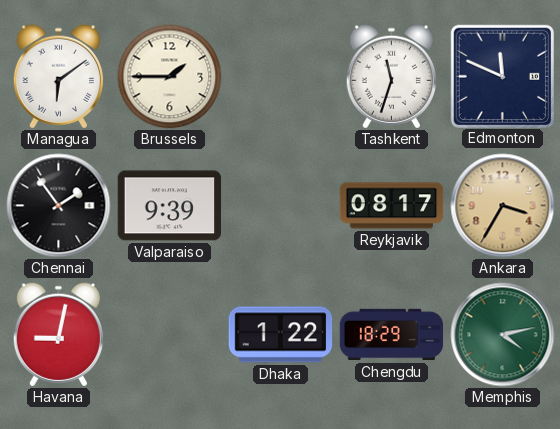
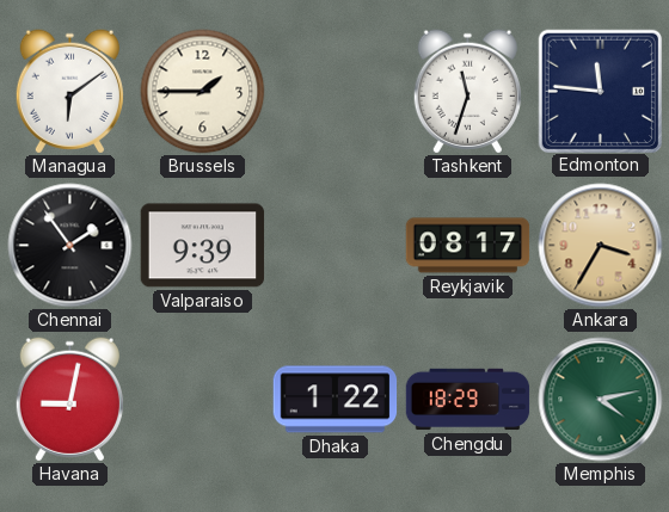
Edmonton: 11:49 -> 11:46 (600, 91)
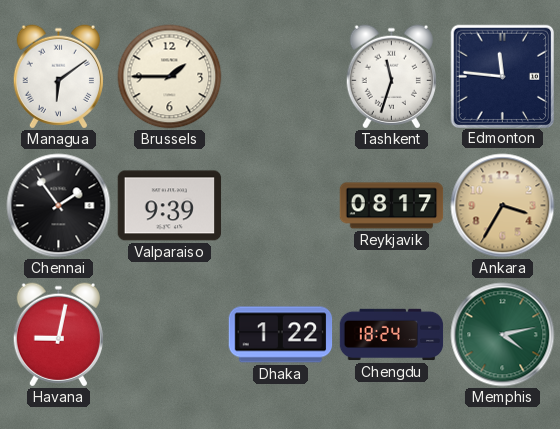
Chengdu: 18:29 -> 18:24 (392, 335)
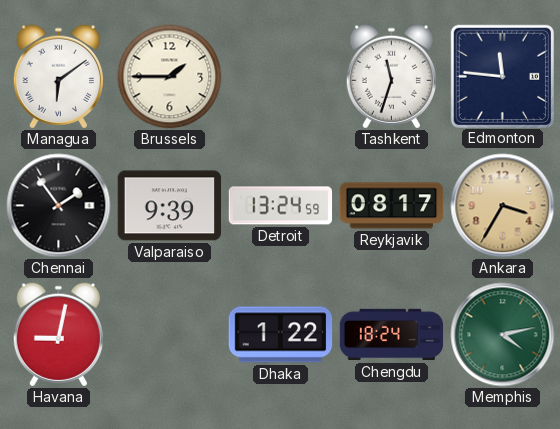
Detroit: none -> 13:24 (281, 206)
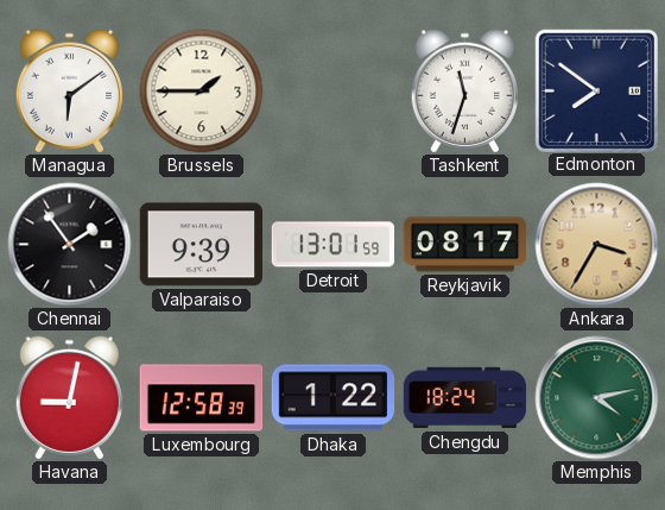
Edmonton: 11:46 -> 7:51 (596, 90)
Detroit: 13:24 -> 13:01 (334, 245)
Luxembourg: none -> 12:58 (202, 398)
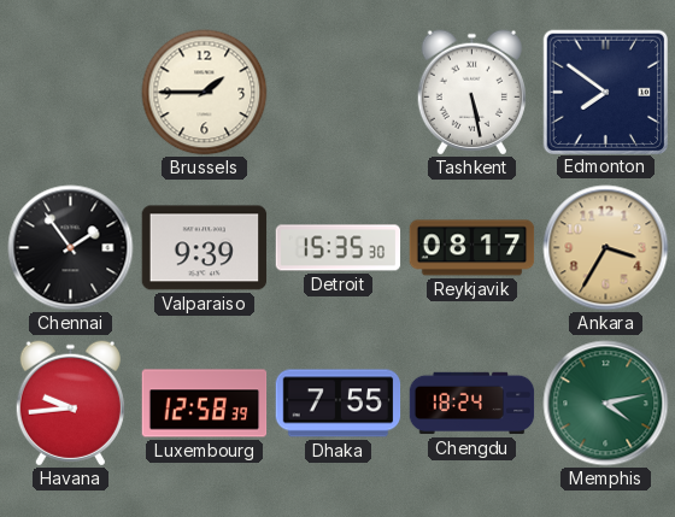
Managua: 6:09 -> none (69, 92)
Tashkent: 11:33 -> 5:28 (471, 93)
Detroit: 13:01 -> 15:35 (339, 248)
Havana: 9:02 -> 9:44 (70, 404)
Dhaka: 1:22 -> 7:55 (339, 404)
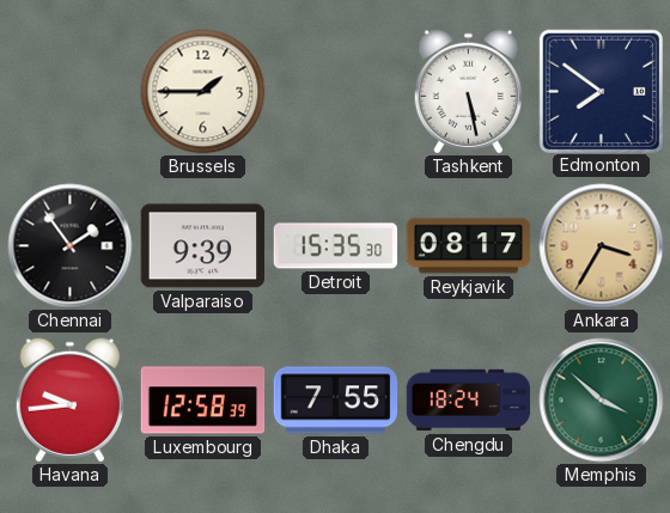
Memphis: 4:13 -> 3:52 (602, 401)
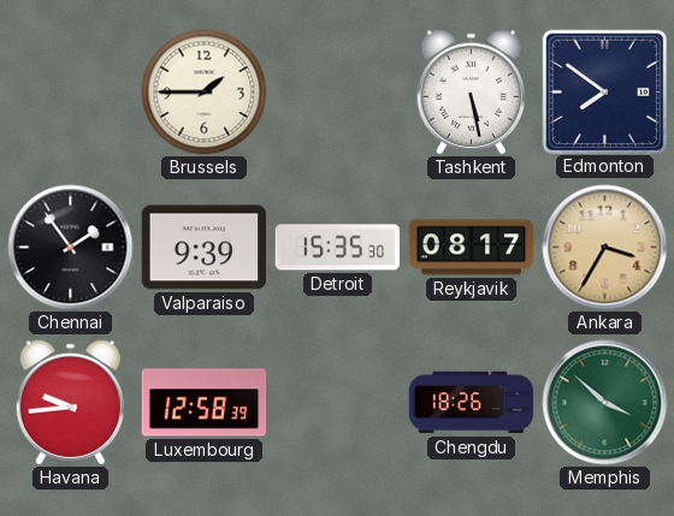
Dhaka: 7:55 -> none (336, 401)
Chengdu: 18:24 -> 18:26 (472, 403)
